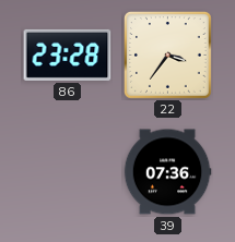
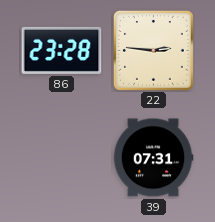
22: 3:36 -> 2:46 (154, 51)
39: 07:36 -> 07:31 (153, 158)
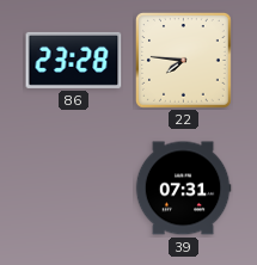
22: 2:46 -> 7:46 (184, 61)
